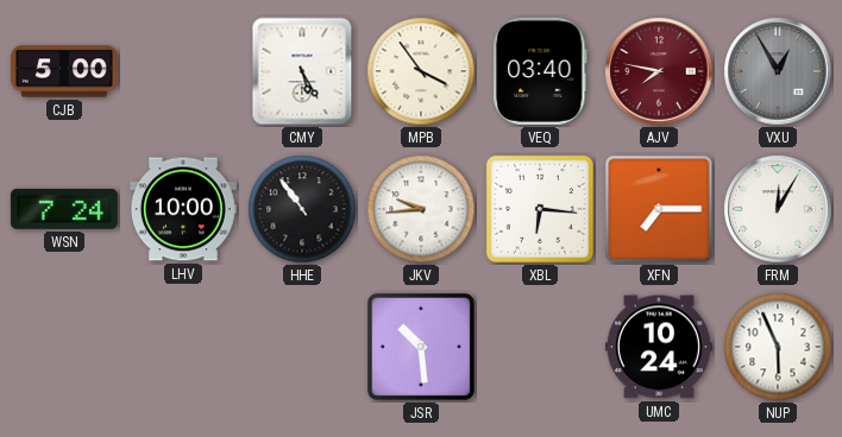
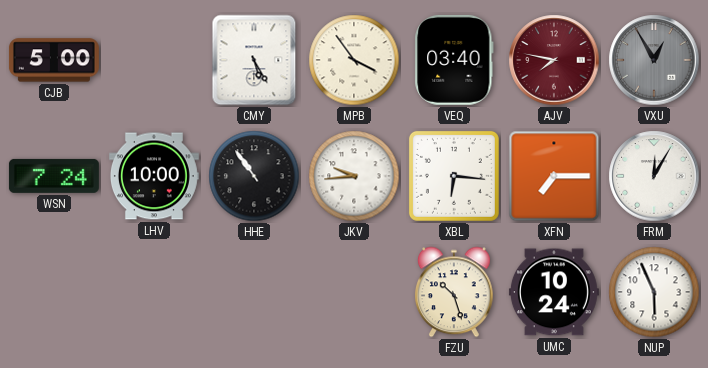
JSR: 10:29 -> none (421, 347)
FZU: none -> 10:27 (454, 292)
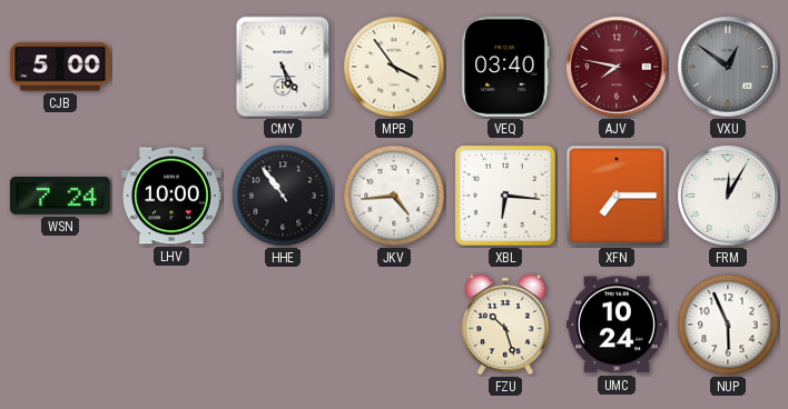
VXU: 12:55 -> 12:51 (728, 67)
JKV: 9:44 -> 4:44 (394, 196)
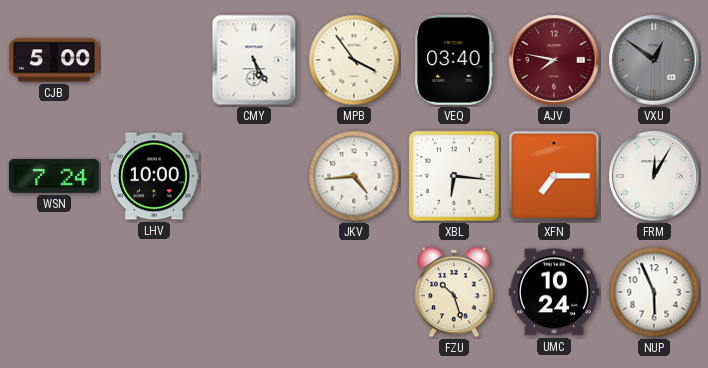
HHE: 10:54 -> none (283, 196)
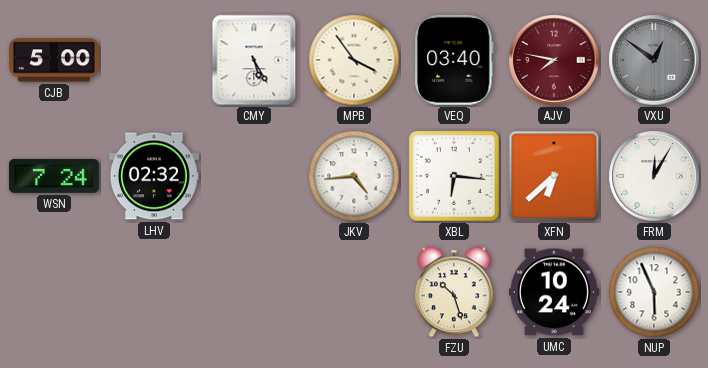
LHV: 10:00 -> 02:32 (154, 176)
XFN: 7:15 -> 6:38 (554, 176)
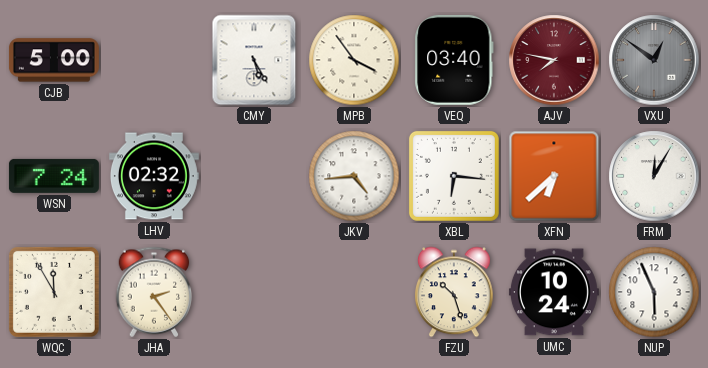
WQC: none -> 11:55 (54, 292)
JHA: none -> 2:24 (154, 292)
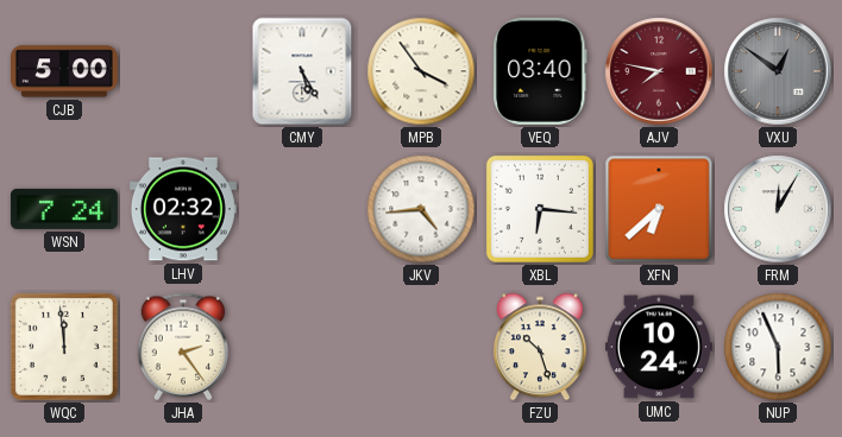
WQC: 11:55 -> 11:59 (64, 347)
